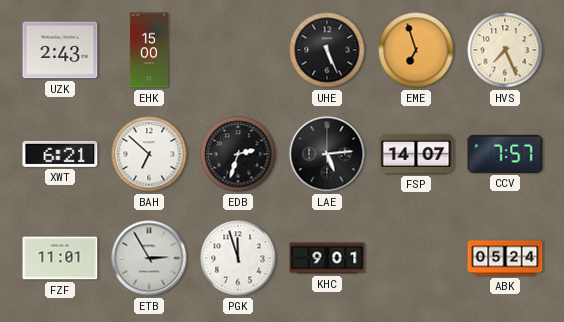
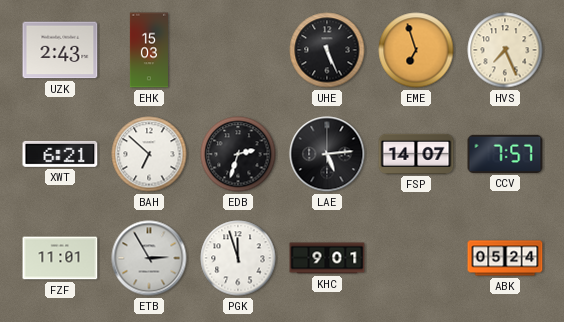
EHK: 15:00 -> 15:03 (148, 50)
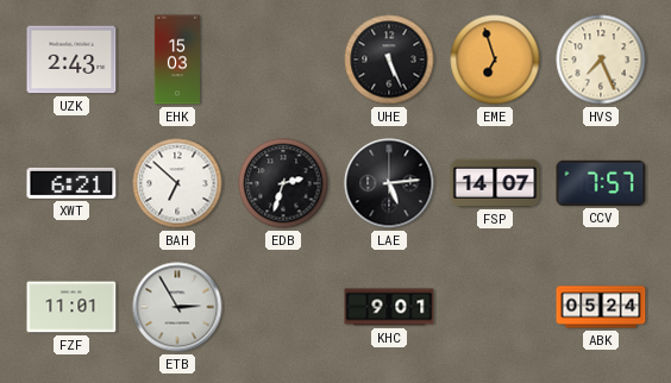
PGK: 11:57 -> none (238, 258)
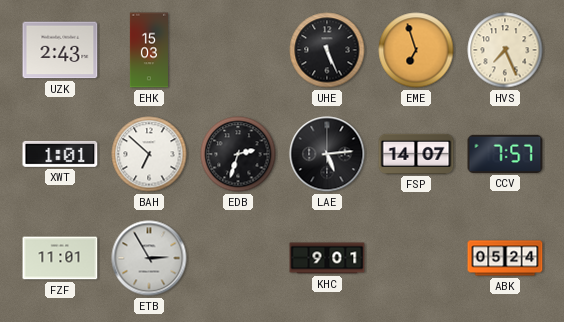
XWT: 6:21 -> 1:01 (60, 154)
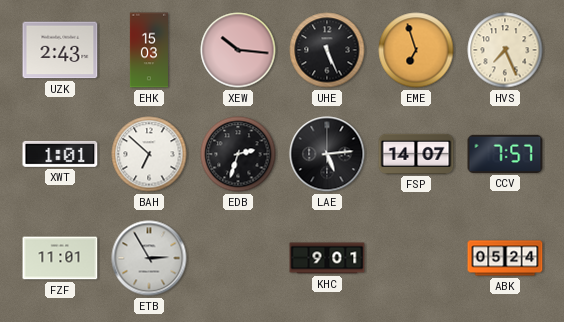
XEW: none -> 10:16 (238, 50)
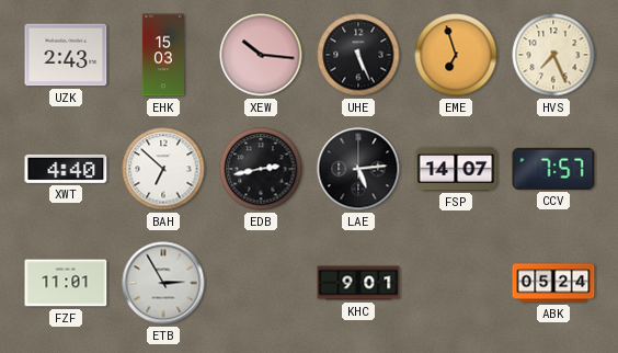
XWT: 1:01 -> 4:40 (66, 169)
EDB: 2:33 -> 2:43 (261, 169)
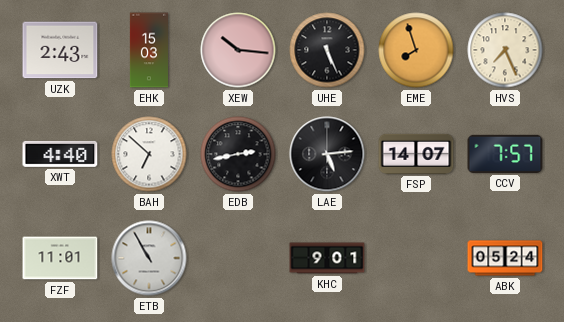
EME: 6:57 -> 7:57 (416, 50)
ETB: 2:55 -> 10:55 (149, 258)
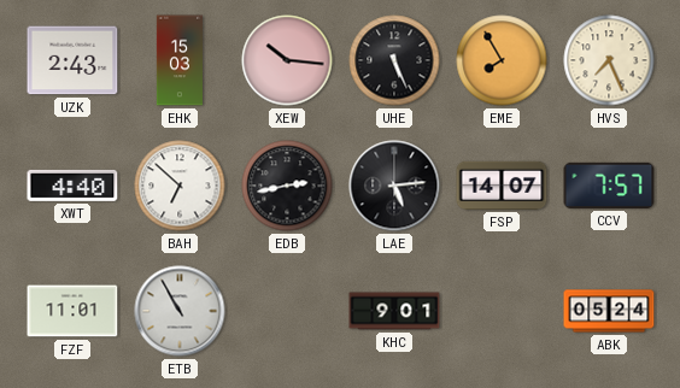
EME: 7:57 -> 7:55 (502, 60)
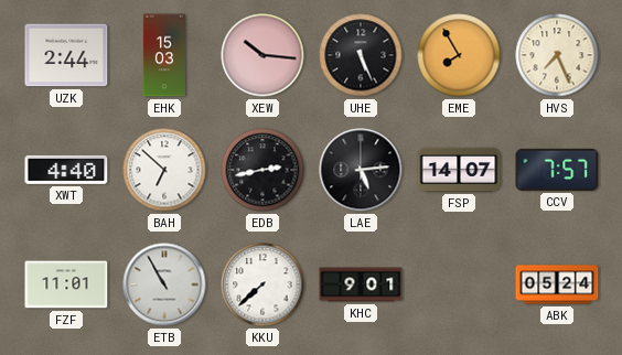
UZK: 2:43 -> 2:44 (66, 55)
KKU: none -> 7:38 (262, 284)
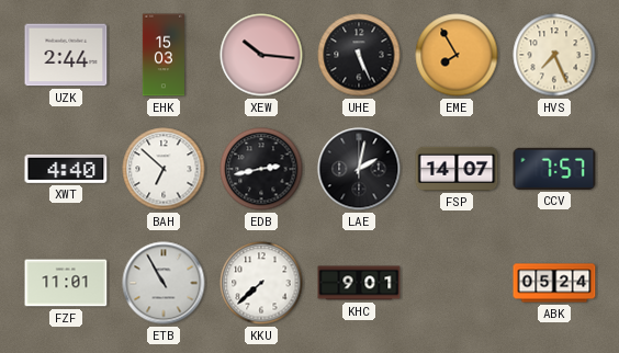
LAE: 5:14 -> 2:02 (359, 169)
